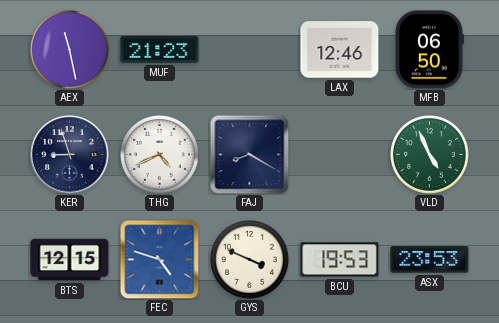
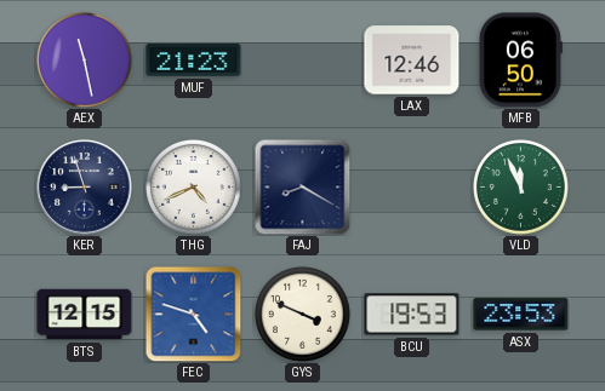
VLD: 4:56 -> 11:56 (521, 188)
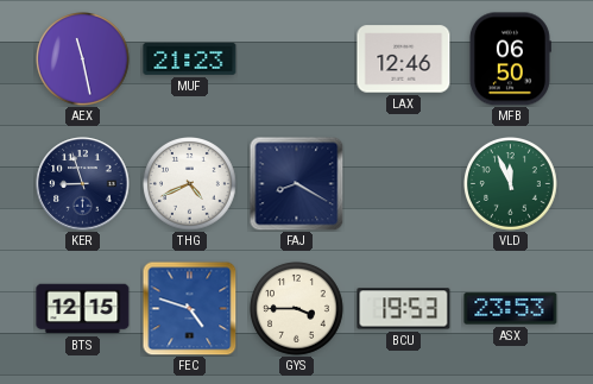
GYS: 3:49 -> 3:45 (297, 309)
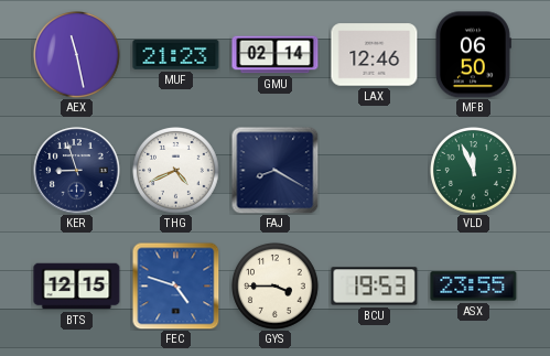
GMU: none -> 02:14 (276, 55)
ASX: 23:53 -> 23:55 (474, 287)
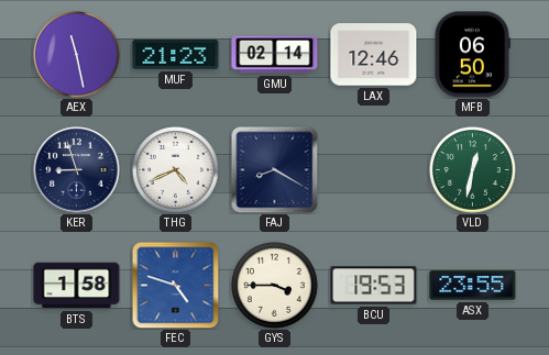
VLD: 11:56 -> 12:32 (473, 170)
BTS: 12:15 -> 1:58 (77, 286)
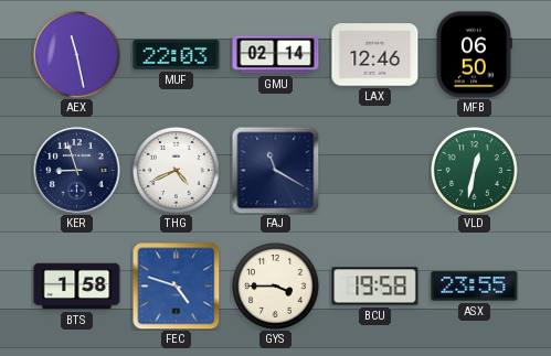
MUF: 21:23 -> 22:03 (177, 54)
FAJ: 8:20 -> 11:20 (275, 170)
BCU: 19:53 -> 19:58 (375, 287)
